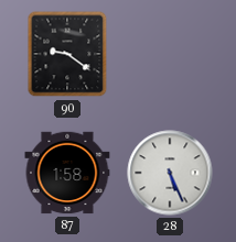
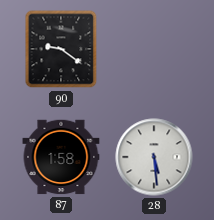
28: 5:26 -> 5:29 (154, 157)
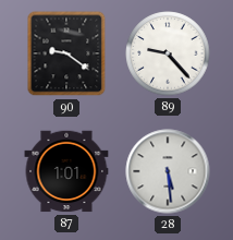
89: none -> 9:23 (168, 53)
87: 1:58 -> 1:01 (66, 171)
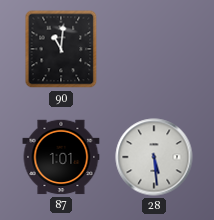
90: 9:21 -> 11:01 (61, 49)
89: 9:23 -> none (168, 53)
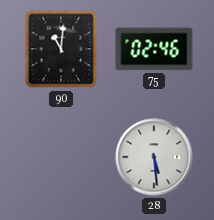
75: none -> 02:46 (154, 49)
87: 1:01 -> none (61, 157)
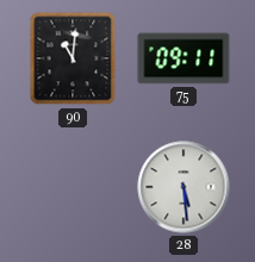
75: 02:46 -> 09:11 (184, 58)
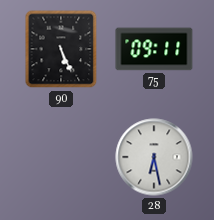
90: 11:01 -> 5:26 (61, 49)
28: 5:29 -> 6:28 (154, 157)
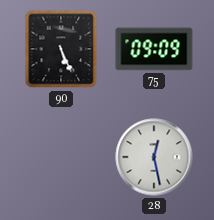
75: 09:11 -> 09:09 (154, 49)
28: 6:28 -> 12:28 (154, 157)
